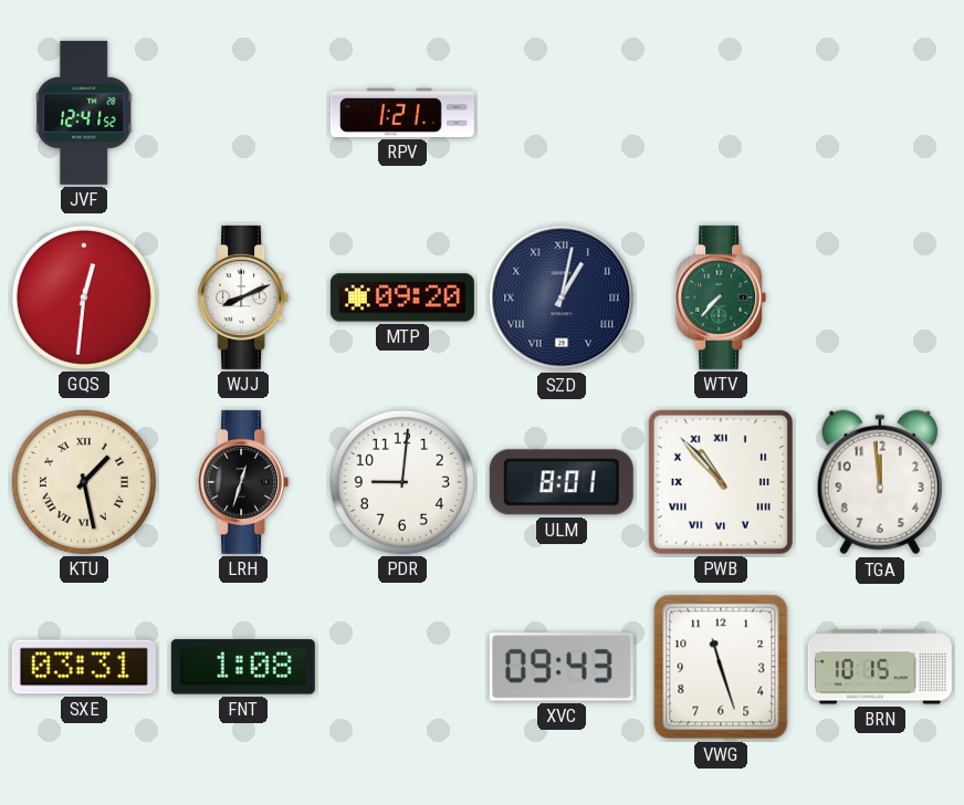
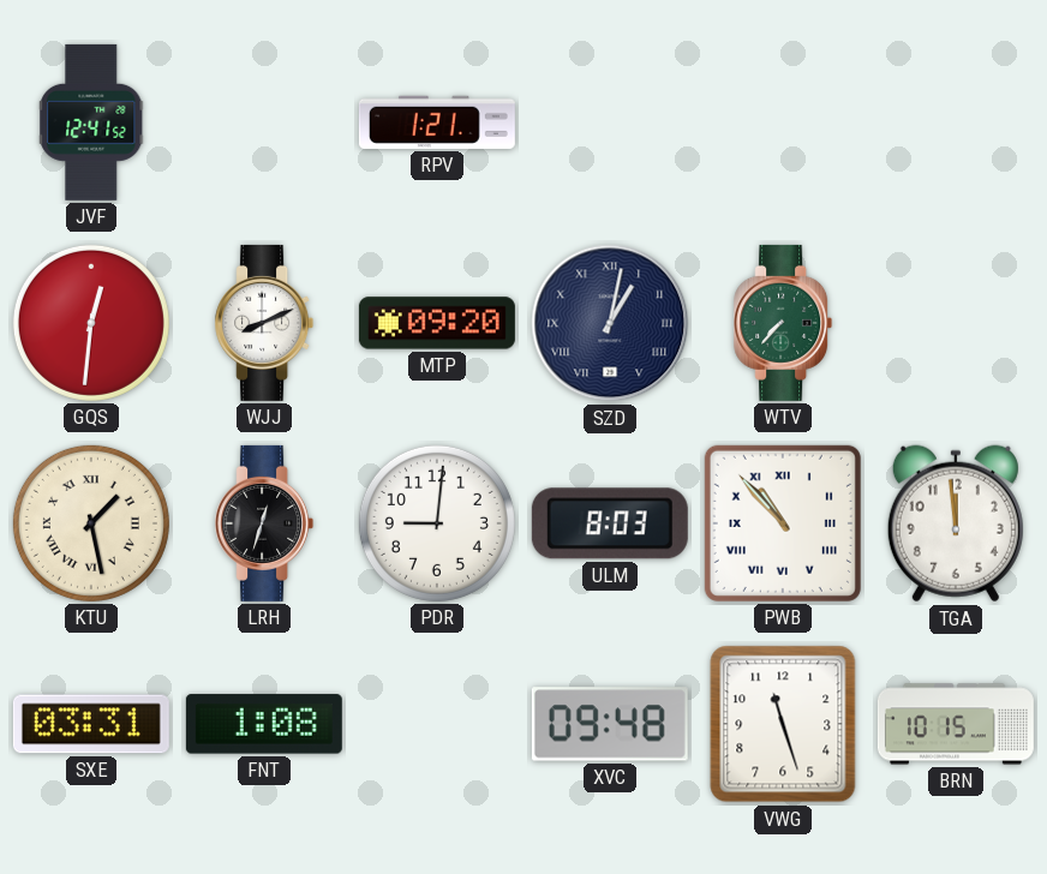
ULM: 8:01 -> 8:03 (610, 523)
XVC: 09:43 -> 09:48 (610, 724)
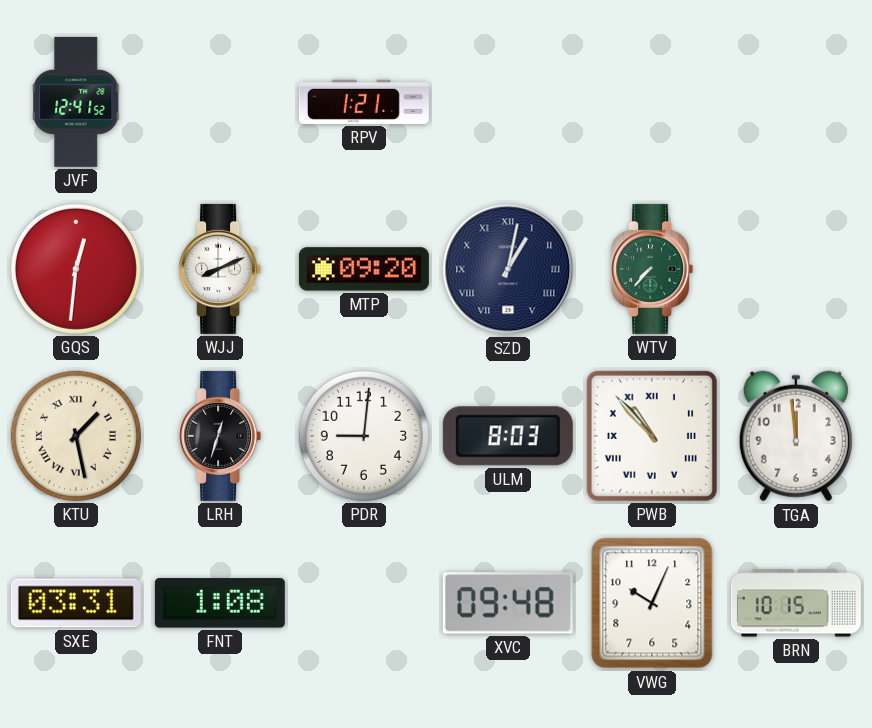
VWG: 11:27 -> 10:04 (652, 603)
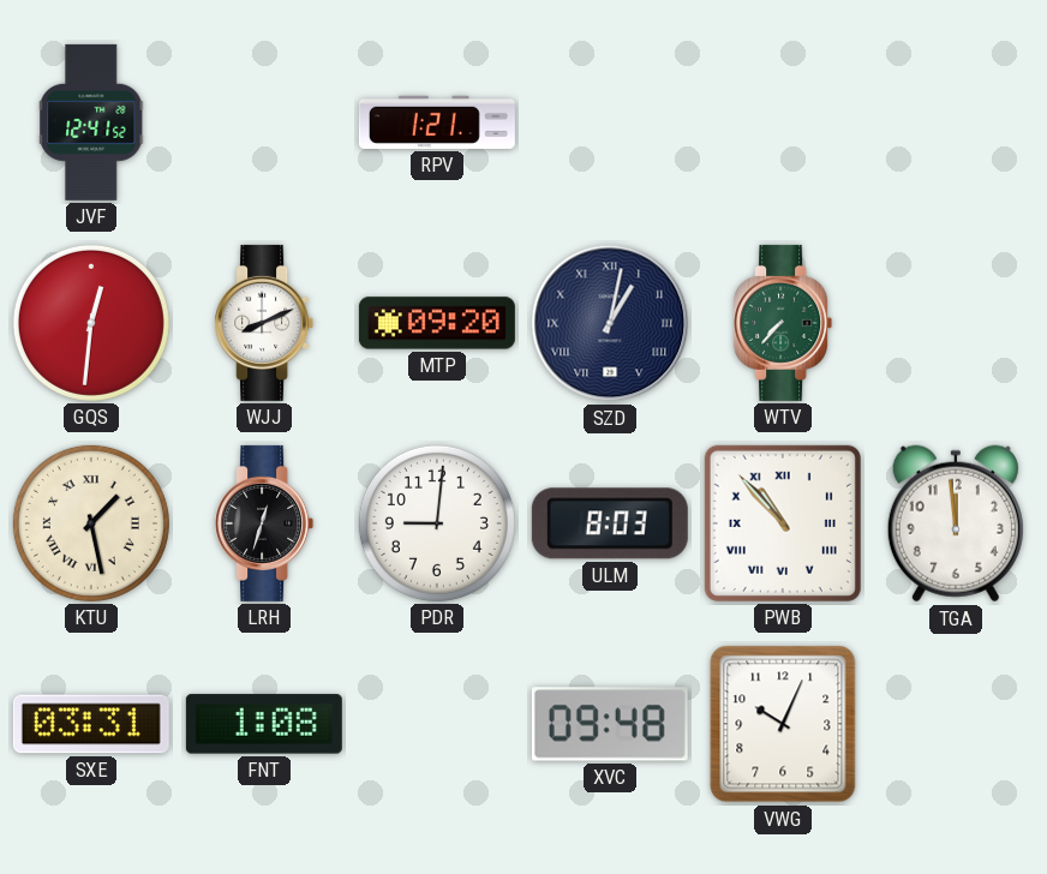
BRN: 10:15 -> none (796, 603)
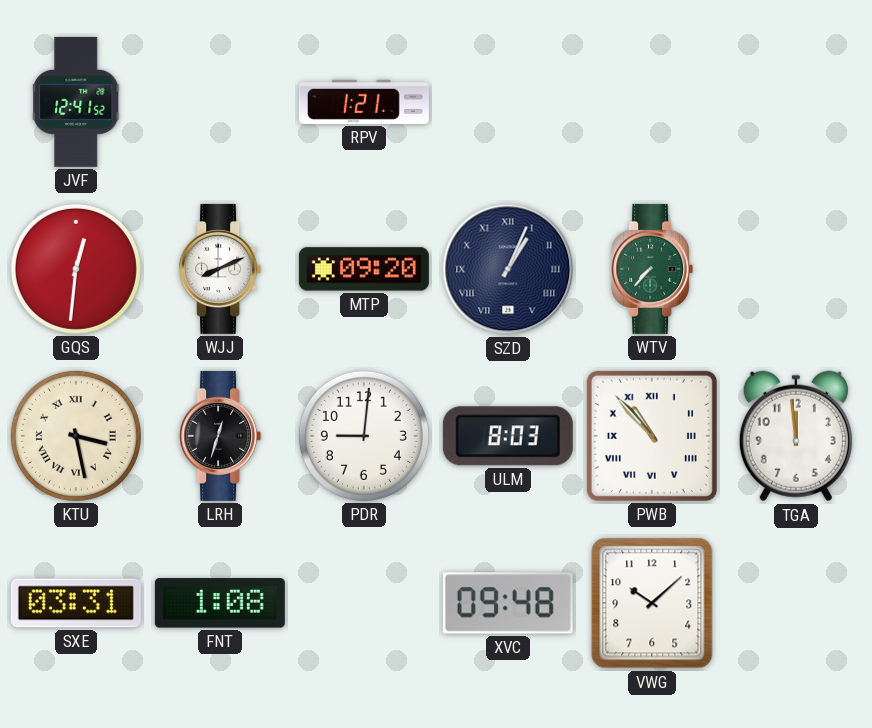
SZD: 1:02 -> 1:04 (508, 269)
KTU: 1:28 -> 3:28 (76, 436)
VWG: 10:04 -> 10:08 (652, 603)
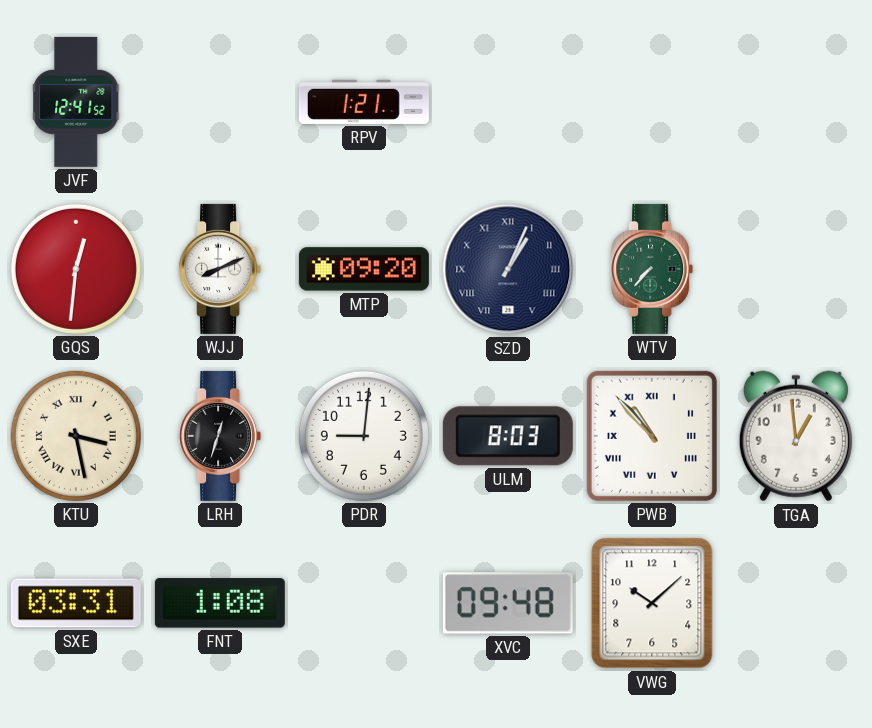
TGA: 11:59 -> 12:59 (796, 436)
